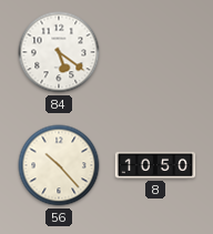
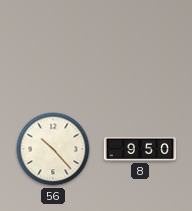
84: 5:21 -> none (59, 52)
8: 10:50 -> 9:50 (140, 149)
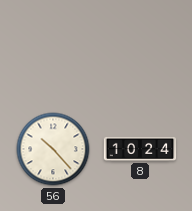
8: 9:50 -> 10:24 (140, 149)
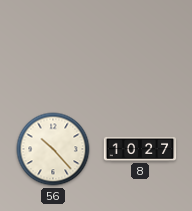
8: 10:24 -> 10:27 (140, 149)
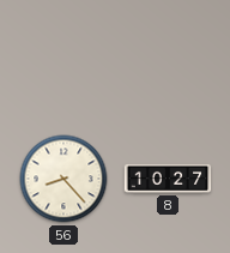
56: 10:23 -> 8:23 (63, 179)
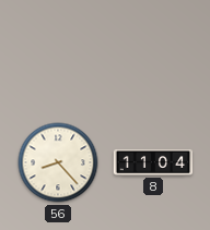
8: 10:27 -> 11:04 (153, 162)
